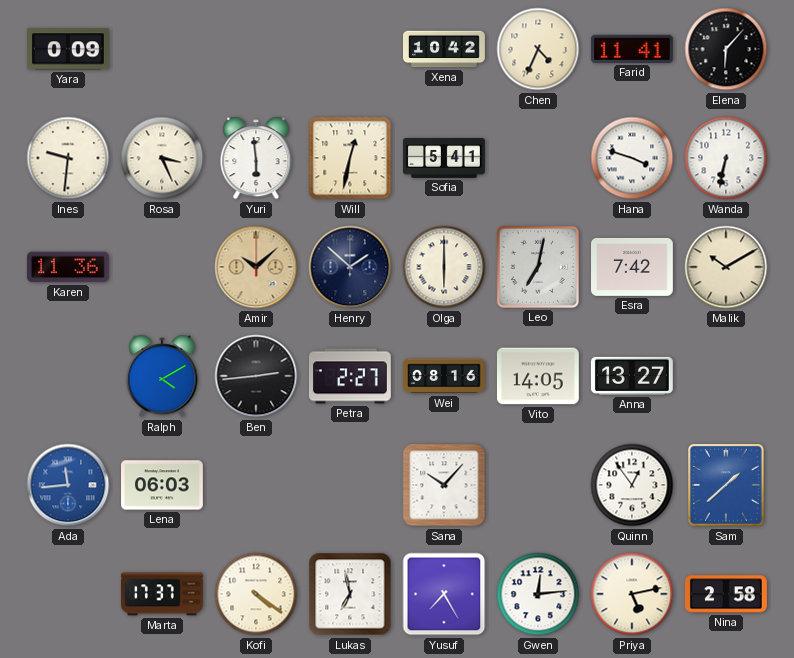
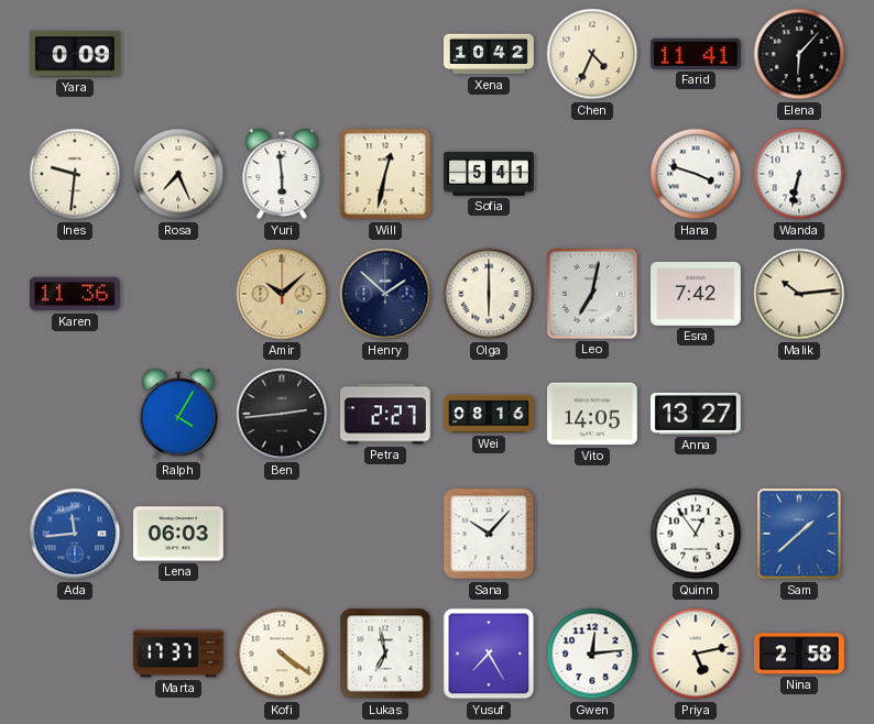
Rosa: 3:26 -> 7:26 (178, 174)
Malik: 10:10 -> 10:14 (799, 294)
Ralph: 4:10 -> 4:05 (178, 414)
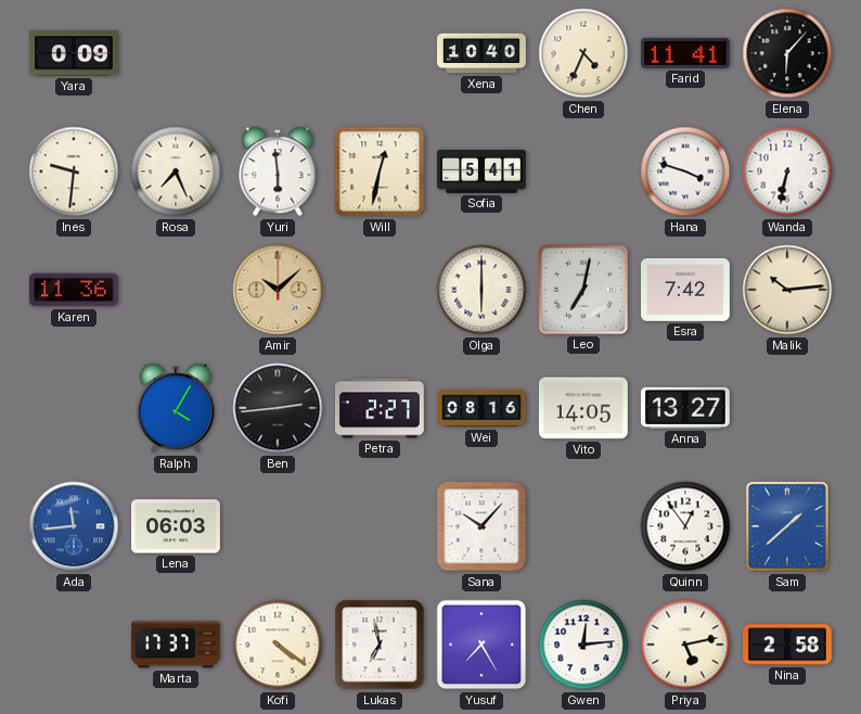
Xena: 10:42 -> 10:40 (483, 53)
Henry: 1:52 -> none (385, 294)
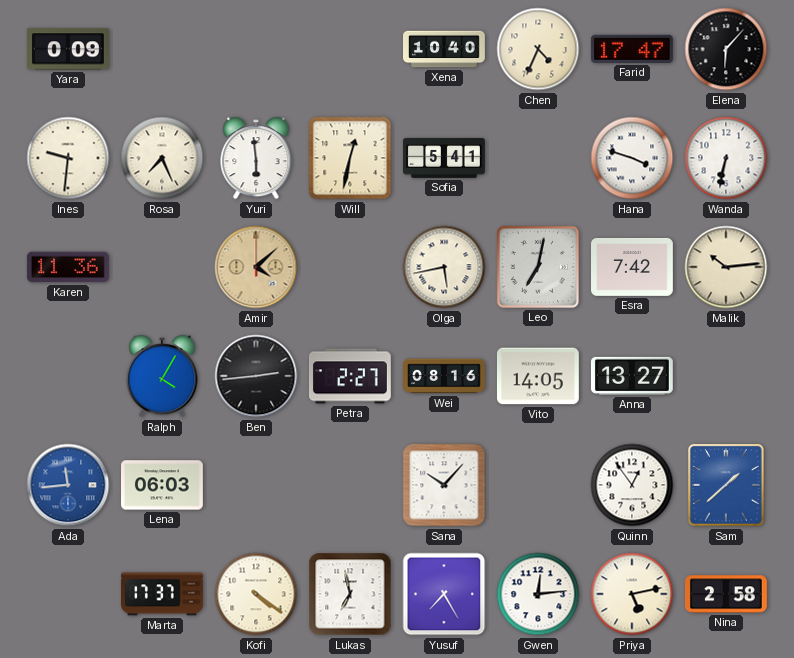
Farid: 11:41 -> 17:47 (632, 49)
Amir: 10:08 -> 4:08 (256, 267)
Olga: 6:00 -> 5:43 (444, 267)
